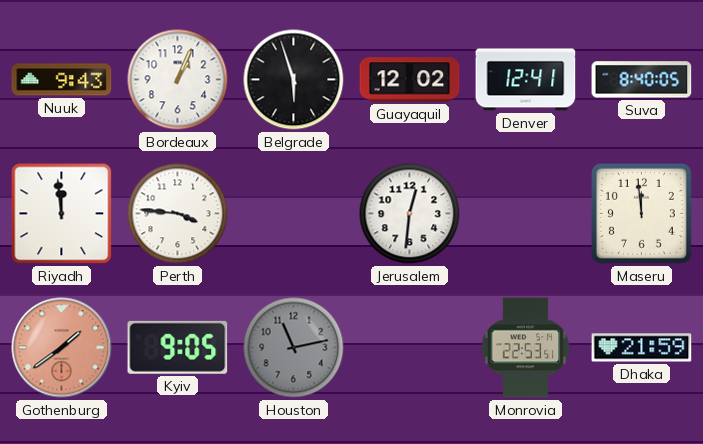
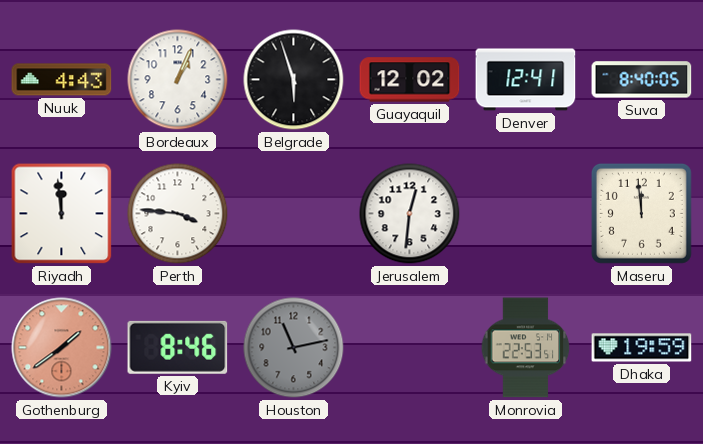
Nuuk: 9:43 -> 4:43 (62, 80)
Kyiv: 9:05 -> 8:46 (178, 347)
Dhaka: 21:59 -> 19:59 (642, 348)
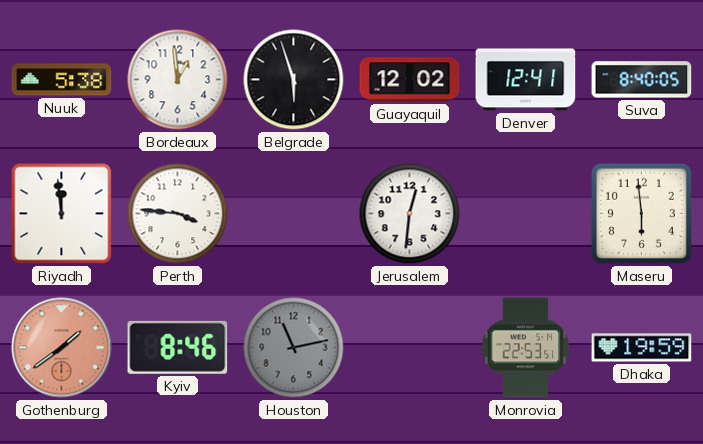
Nuuk: 4:43 -> 5:38 (62, 80)
Bordeaux: 1:04 -> 12:59 (178, 80)
Maseru: 11:59 -> 5:59 (641, 213)
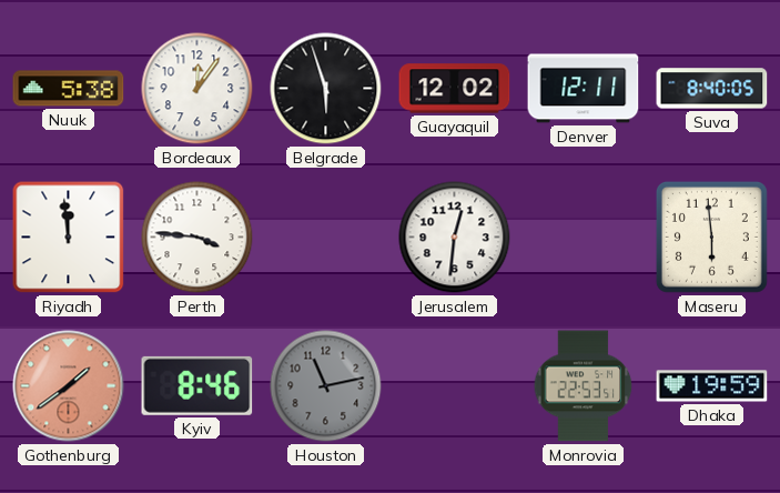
Bordeaux: 12:59 -> 12:06 (197, 89)
Denver: 12:41 -> 12:11 (584, 89)
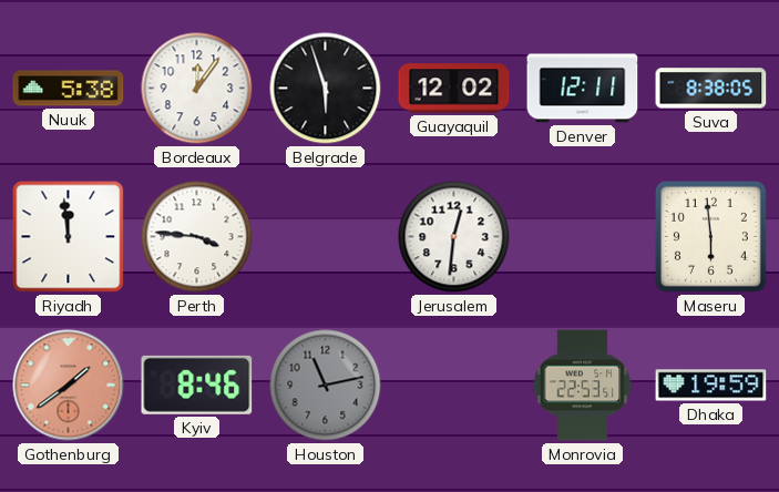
Suva: 8:40 -> 8:38 (711, 89)
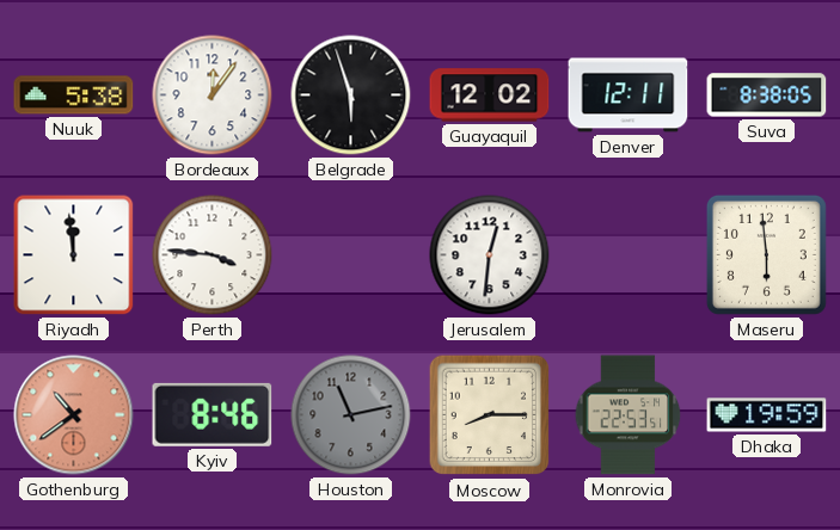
Gothenburg: 1:39 -> 10:39 (74, 415)
Moscow: none -> 8:15 (490, 415)
